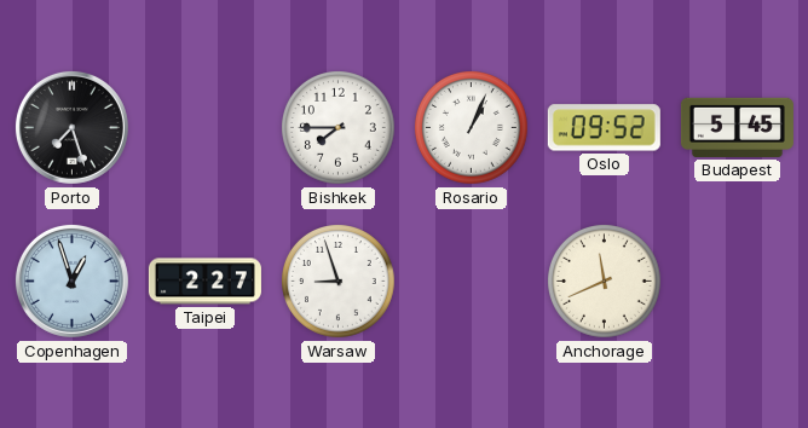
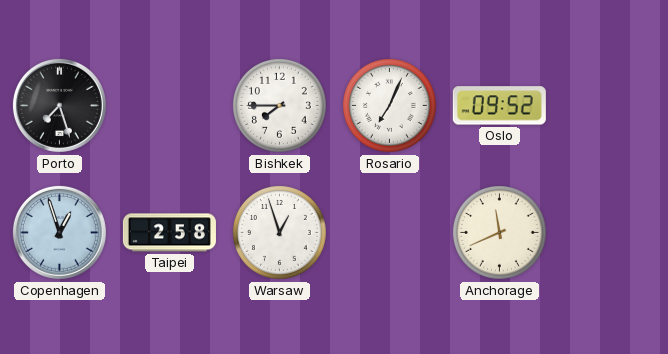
Rosario: 1:04 -> 7:04 (390, 106)
Budapest: 5:45 -> none (737, 127)
Taipei: 2:27 -> 2:58 (169, 233)
Warsaw: 8:57 -> 12:57 (280, 233)
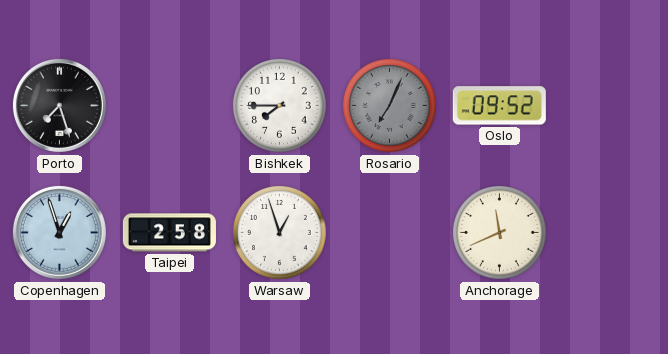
Rosario dial: white -> grey (390, 106)
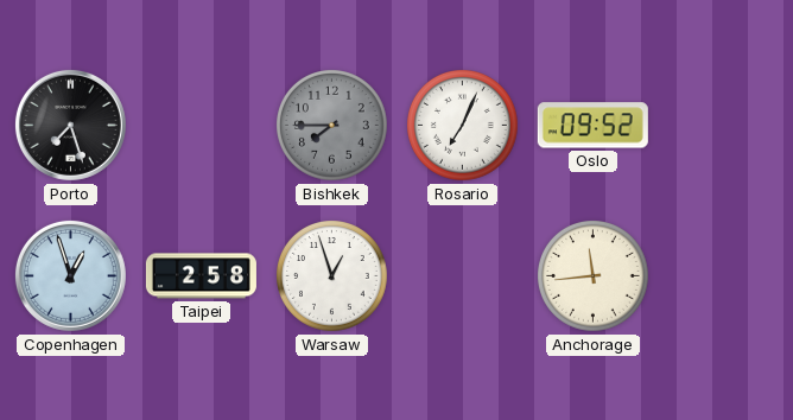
Bishkek dial: white -> grey (332, 126)
Rosario dial: grey -> white (463, 126)
Anchorage: 11:41 -> 11:44 (594, 276)
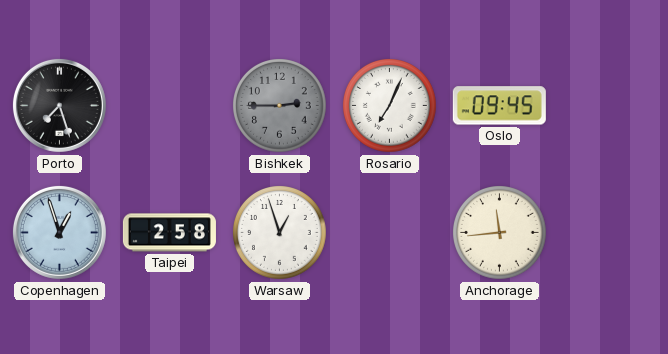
Bishkek: 7:45 -> 2:45 (280, 106)
Oslo: 09:52 -> 09:45 (499, 106)
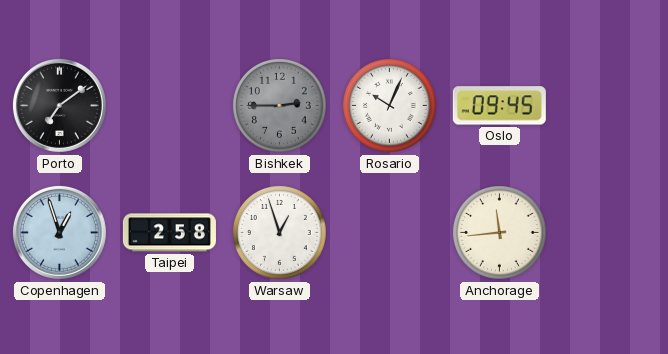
Porto: 7:27 -> 7:09 (59, 105)
Rosario: 7:04 -> 10:04 (390, 106)
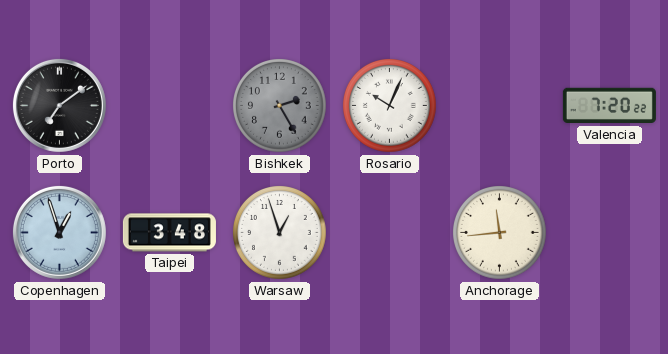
Bishkek: 2:45 -> 2:25 (280, 106)
Oslo: 09:45 -> none (499, 106)
Valencia: none -> 7:20 (609, 106)
Taipei: 2:58 -> 3:48 (169, 233)
